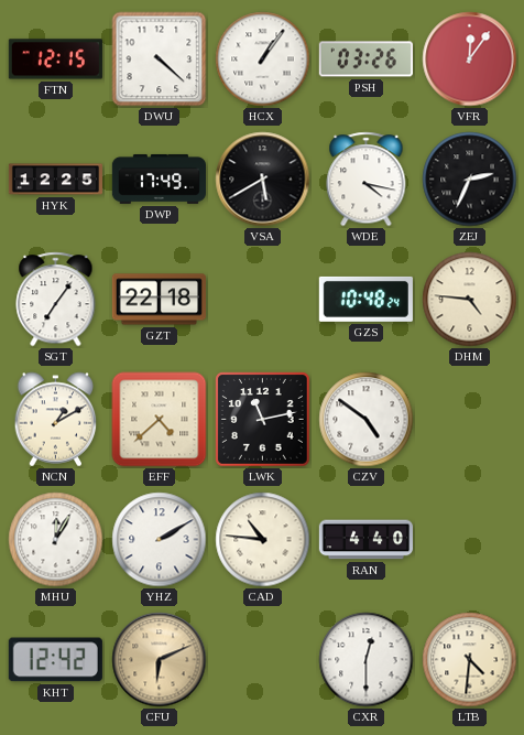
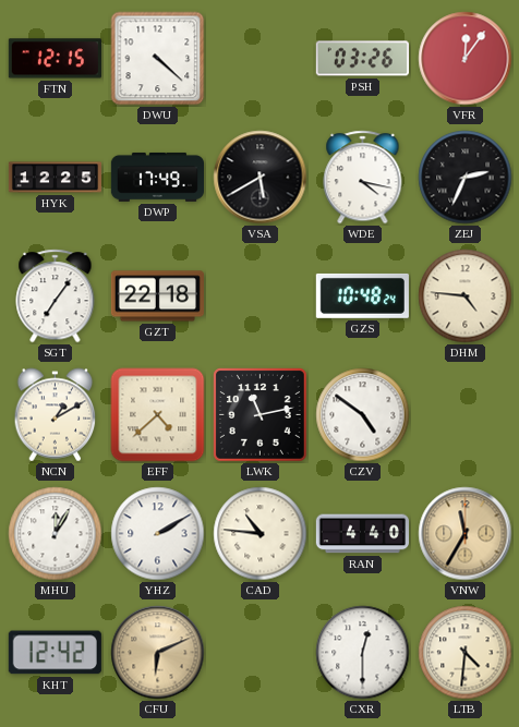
HCX: 1:06 -> none (263, 60)
VNW: none -> 11:35 (466, 534)
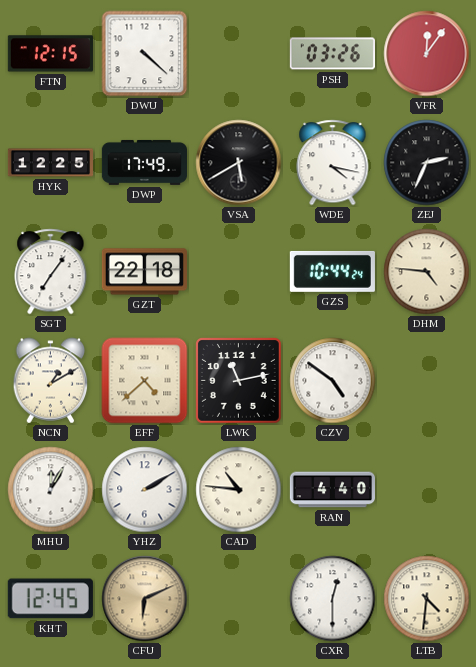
GZS: 10:48 -> 10:44 (332, 271)
VNW: 11:35 -> none (466, 534)
KHT: 12:42 -> 12:45 (50, 599)
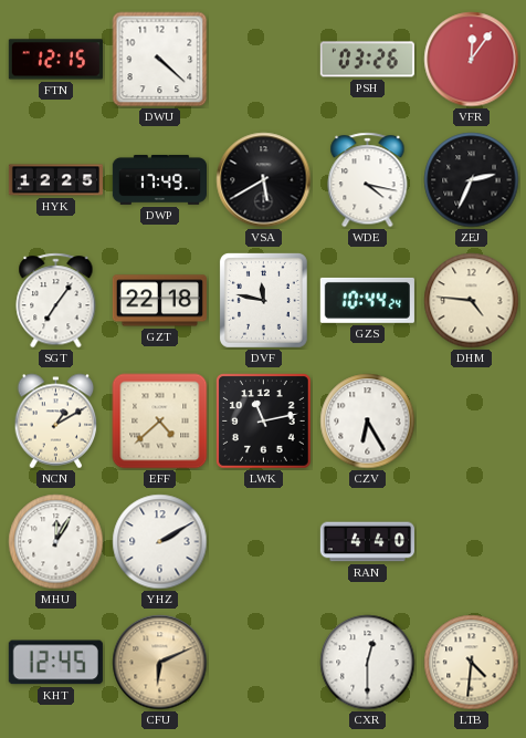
DVF: none -> 11:47 (263, 301)
CZV: 4:51 -> 6:25 (368, 422)
CAD: 10:46 -> none (239, 490)
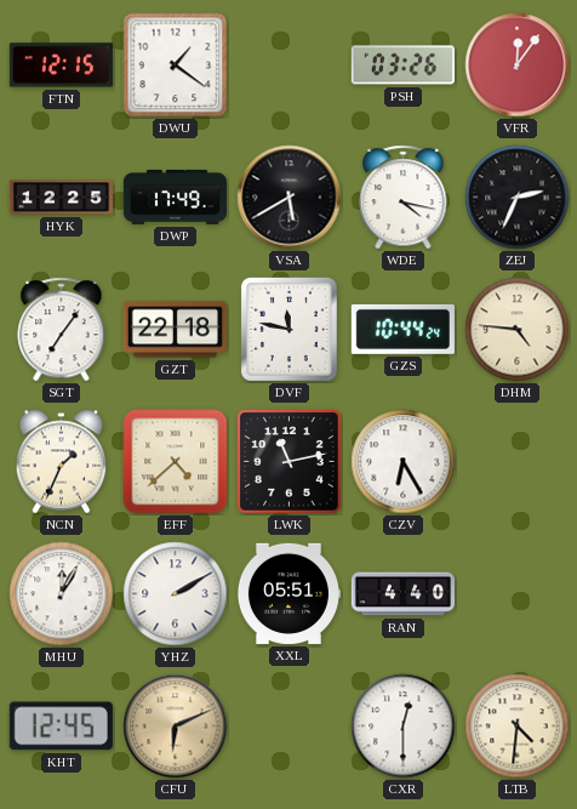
DWU: 4:22 -> 1:21 (176, 65)
NCN: 1:10 -> 1:34 (62, 462)
XXL: none -> 05:51 (288, 593)
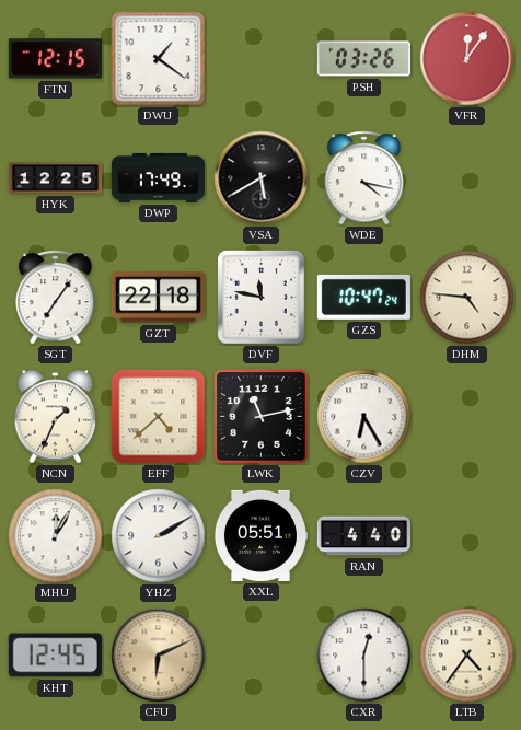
ZEJ: 2:34 -> none (518, 198)
GZS: 10:44 -> 10:47 (363, 297)
LTB: 4:31 -> 4:36 (467, 656)
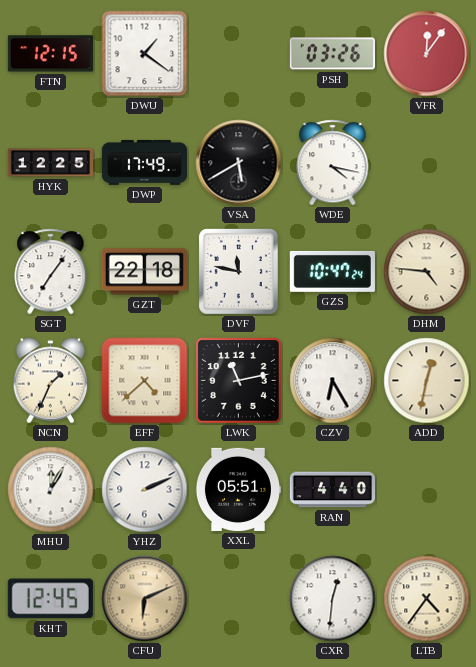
ADD: none -> 12:32 (427, 381)
YHZ: 2:10 -> 2:11 (145, 490)
CXR: 12:30 -> 12:31 (333, 599)
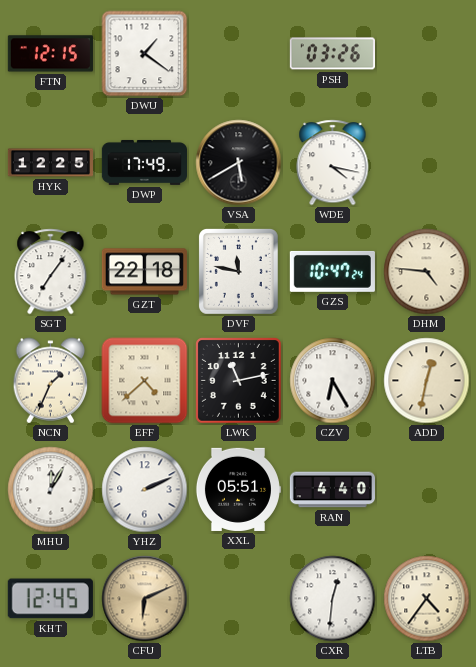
VFR: 12:06 -> none (427, 54)
